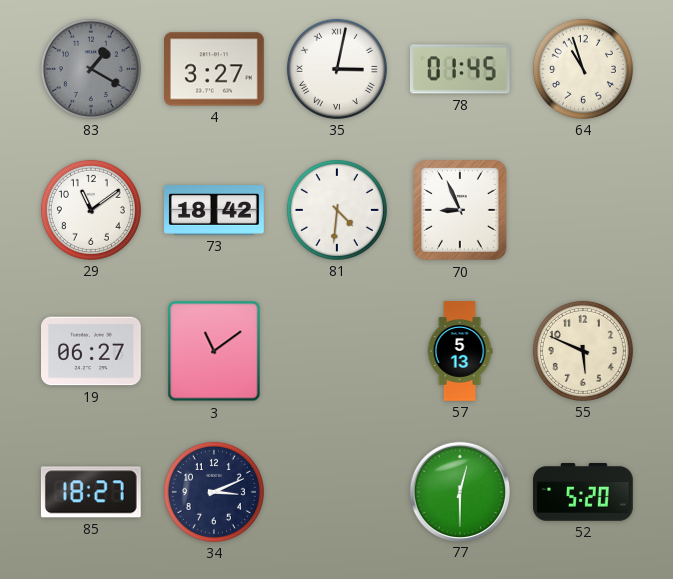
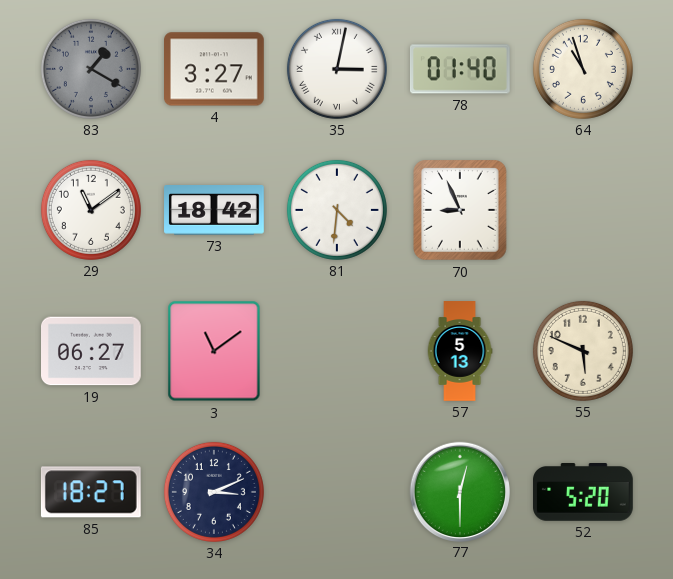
78: 01:45 -> 01:40 (460, 69)
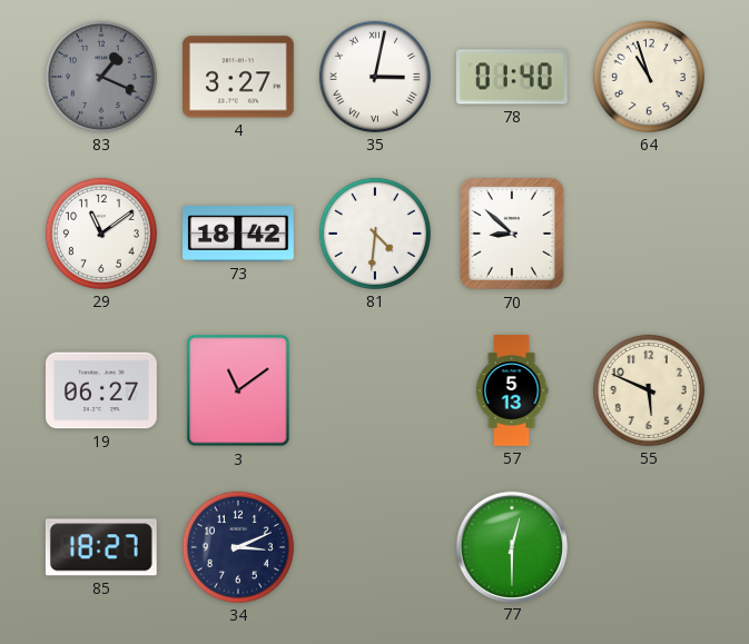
83: 1:20 -> 1:19 (101, 77)
70: 8:56 -> 8:52 (512, 234)
52: 5:20 -> none (584, 492)
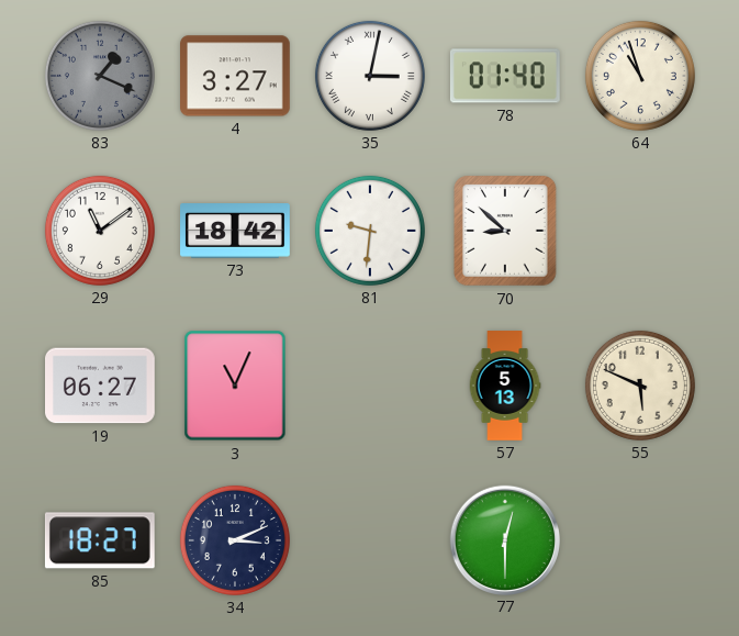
81: 4:31 -> 9:31 (370, 231)
3: 11:09 -> 11:04 (235, 386)
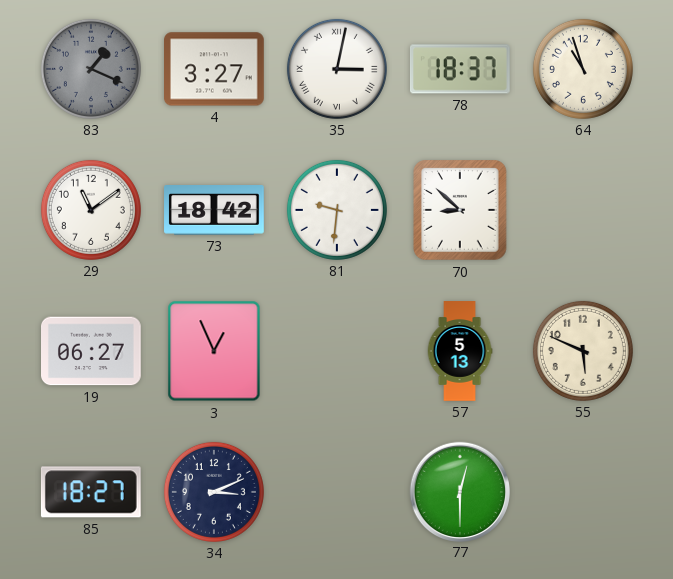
78: 01:40 -> 18:37 (460, 69)
3: 11:04 -> 12:56 (214, 351)
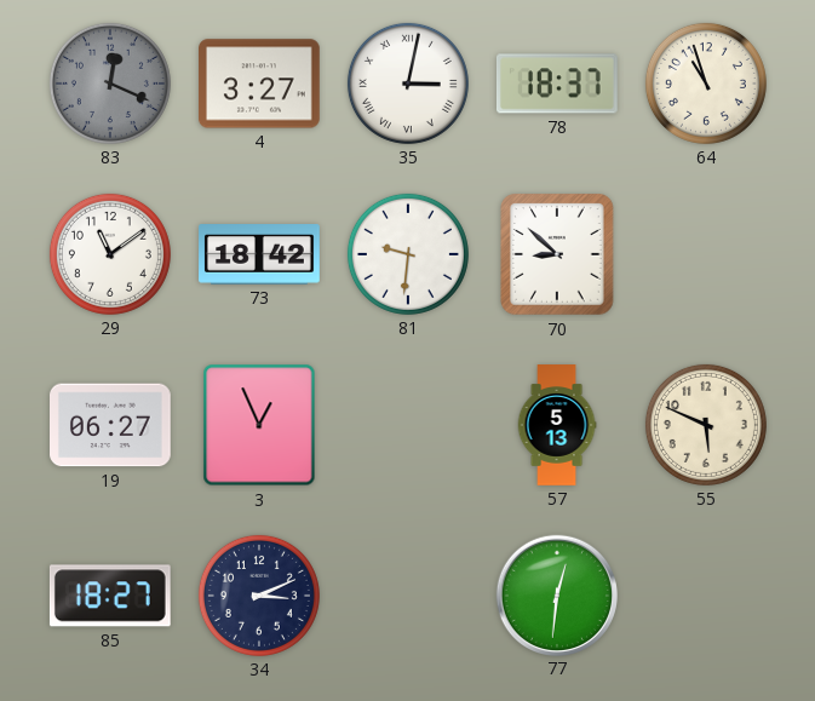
83: 1:19 -> 12:19 (110, 84)
77: 12:30 -> 12:31 (556, 594)
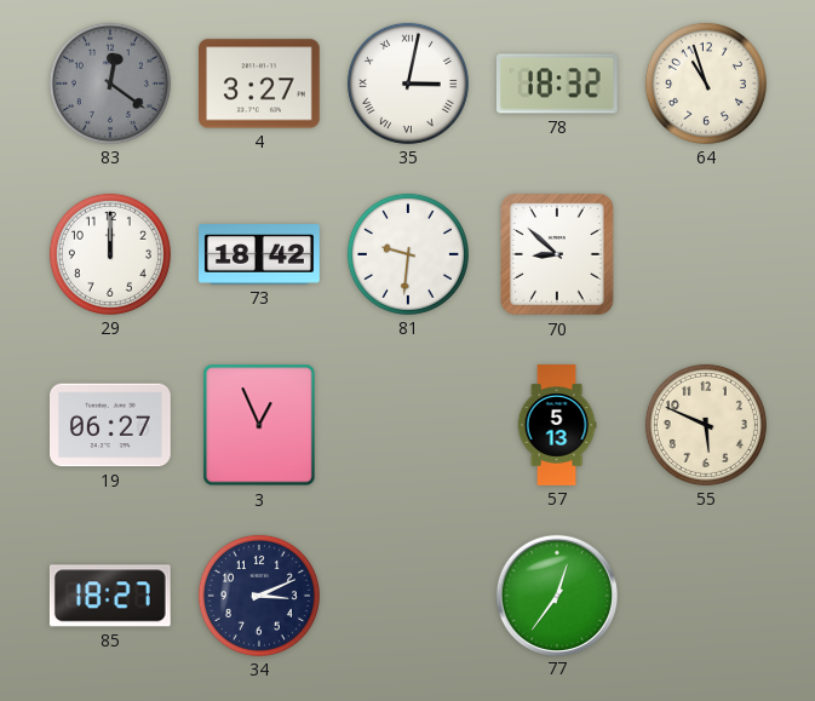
83: 12:19 -> 12:21 (110, 84)
78: 18:37 -> 18:32 (557, 84)
29: 11:09 -> 12:00 (110, 254)
77: 12:31 -> 12:36 (556, 594)
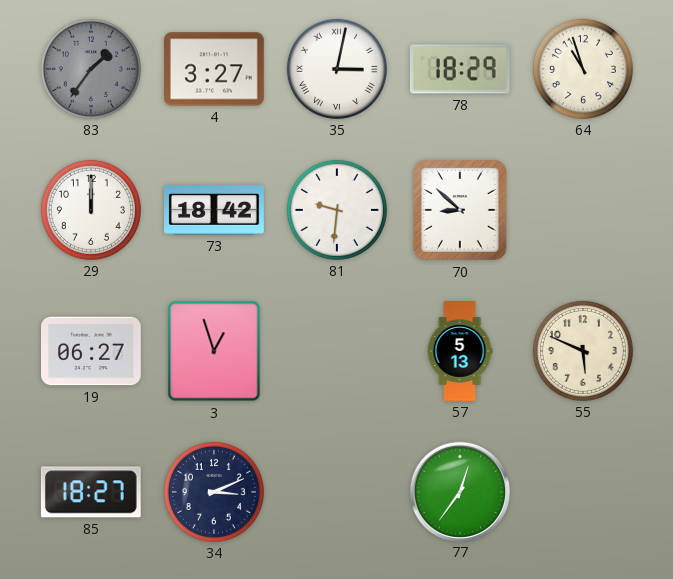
83: 12:21 -> 1:36 (91, 69)
78: 18:32 -> 18:29 (460, 69)
3: 12:56 -> 12:57 (214, 351)
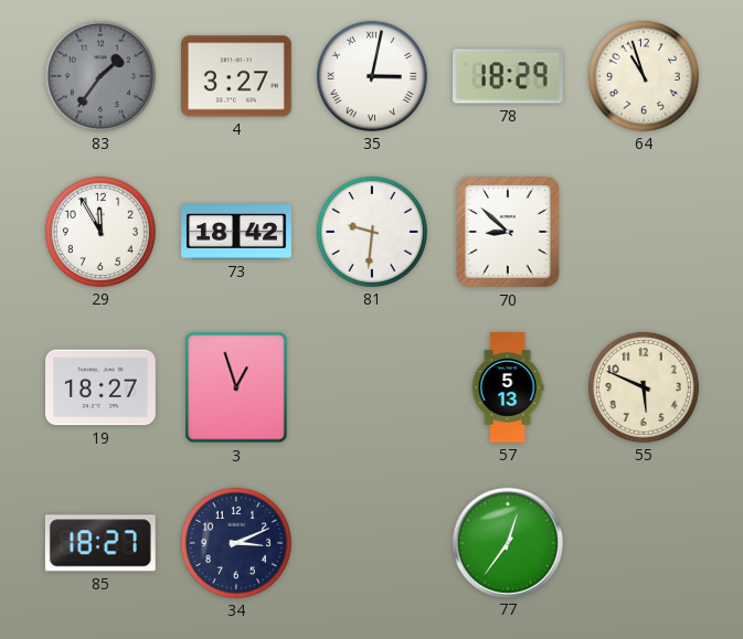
29: 12:00 -> 11:55 (100, 232)
19: 06:27 -> 18:27 (102, 387)
